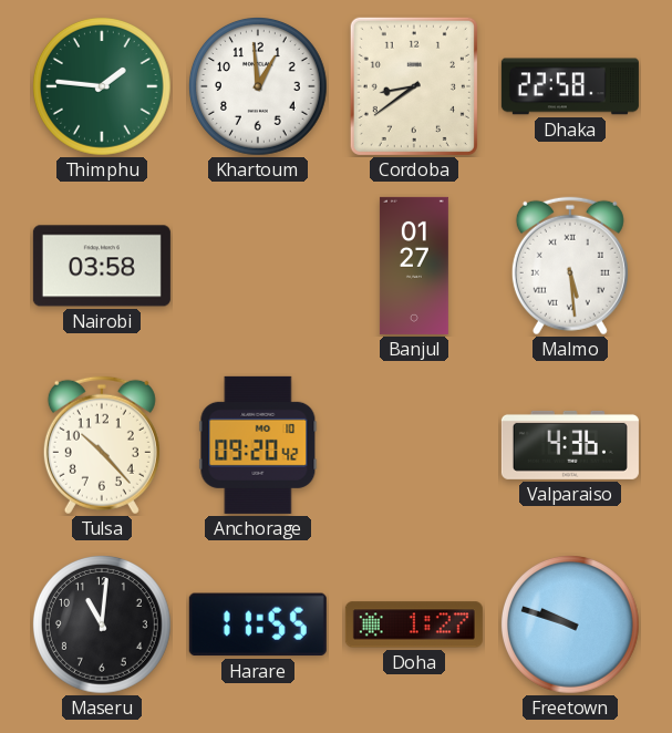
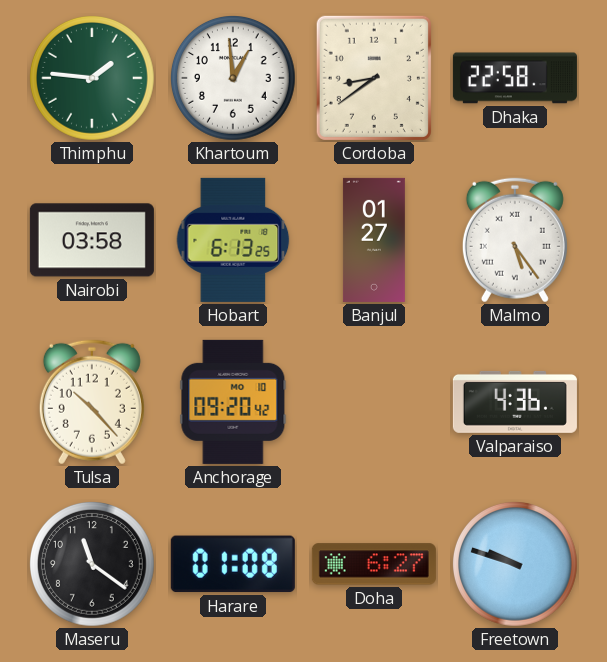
Hobart: none -> 6:13 (233, 240)
Malmo: 5:29 -> 5:24 (515, 240)
Maseru: 11:01 -> 11:21 (93, 565)
Harare: 11:55 -> 01:08 (233, 564)
Doha: 1:27 -> 6:27 (374, 564)
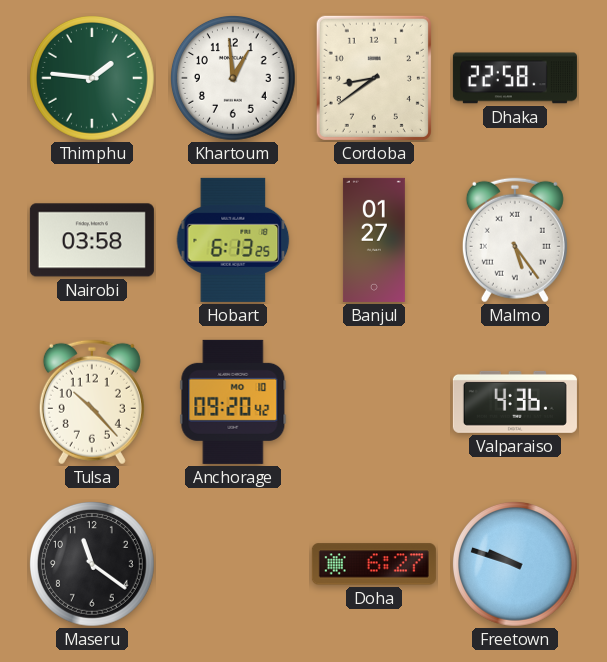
Harare: 01:08 -> none (233, 564)
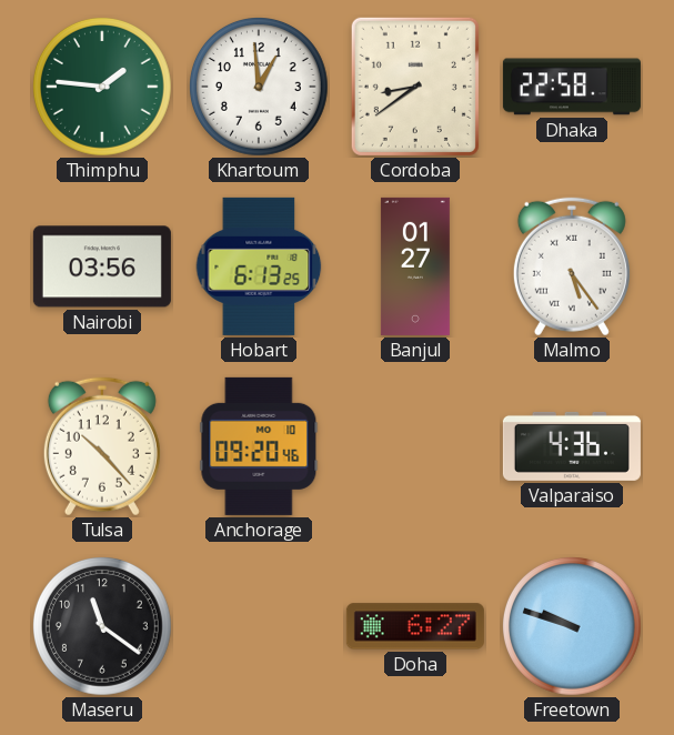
Nairobi: 03:58 -> 03:56 (102, 266)
Anchorage: 09:20:42 -> 09:20:46 (259, 446)
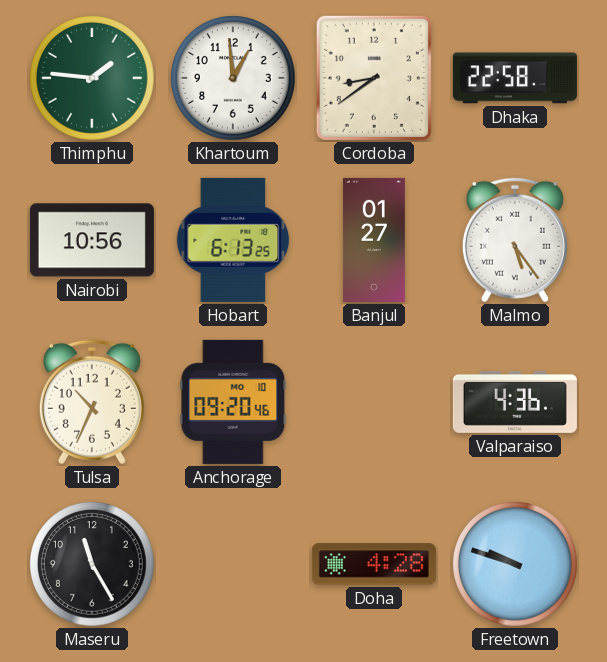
Nairobi: 03:56 -> 10:56 (92, 240)
Tulsa: 10:23 -> 10:34 (92, 402)
Maseru: 11:21 -> 11:25 (93, 565)
Doha: 6:27 -> 4:28 (374, 564)
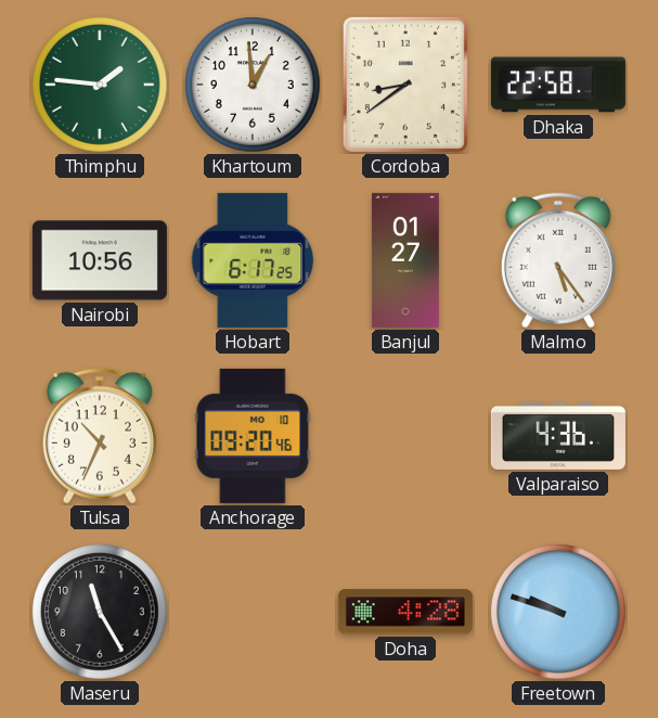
Hobart: 6:13 -> 6:17 (253, 260)
